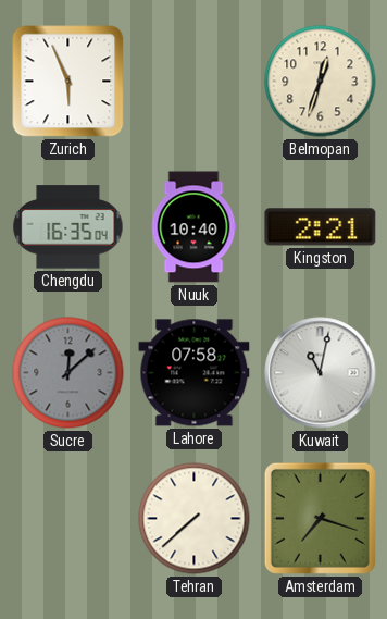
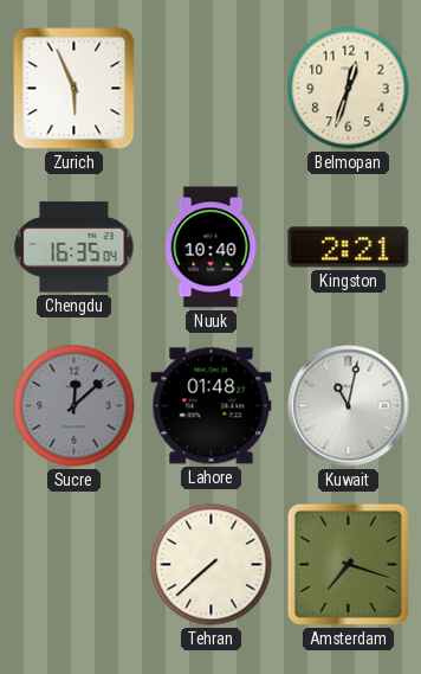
Lahore: 07:58 -> 01:48 (212, 406)
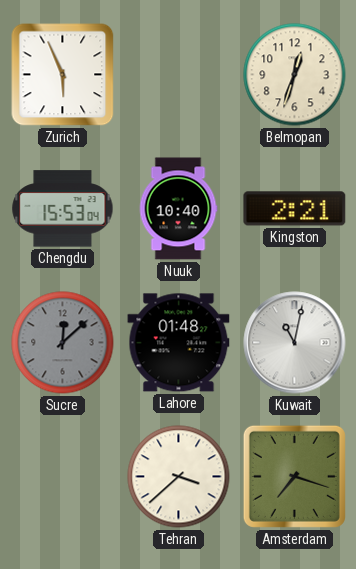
Chengdu: 16:35 -> 15:53 (63, 209)
Tehran: 7:38 -> 3:38 (179, 477)
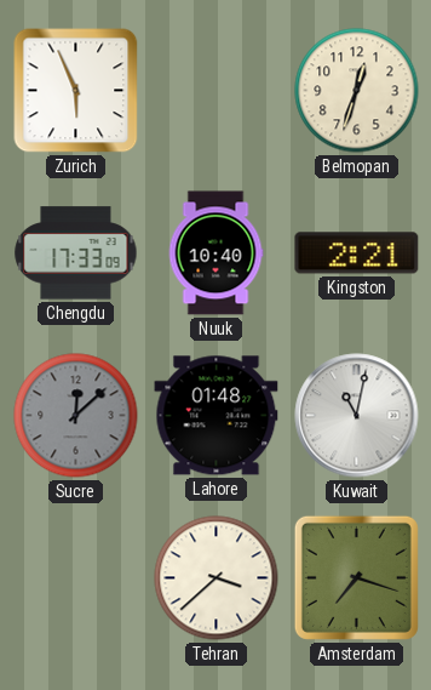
Chengdu: 15:53 -> 17:33 (76, 253)
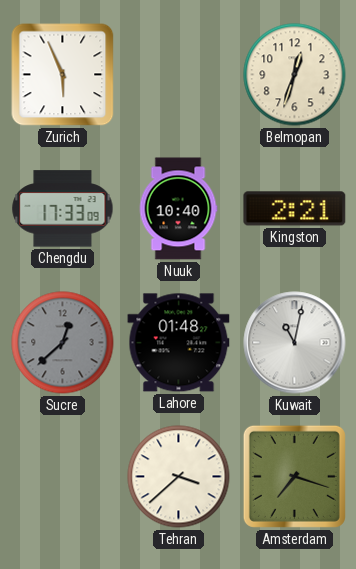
Sucre: 12:08 -> 12:38 (63, 343)
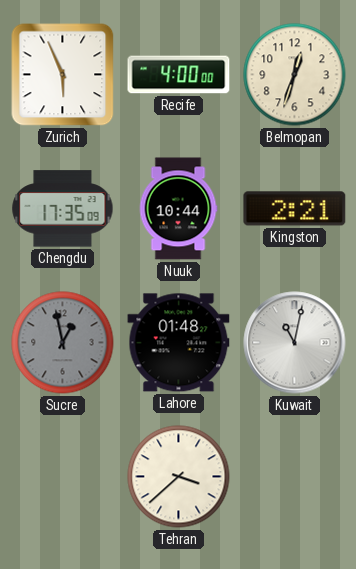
Recife: none -> 4:00 (179, 75)
Chengdu: 17:33 -> 17:35 (63, 209)
Nuuk: 10:40 -> 10:44 (178, 209)
Sucre: 12:38 -> 12:58 (63, 343)
Amsterdam: 7:18 -> none (294, 476)
